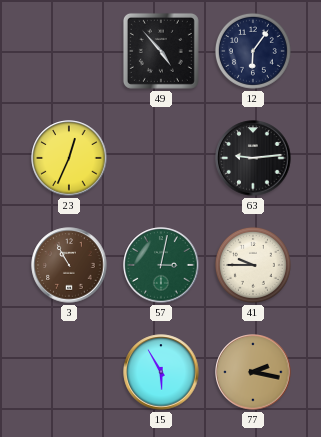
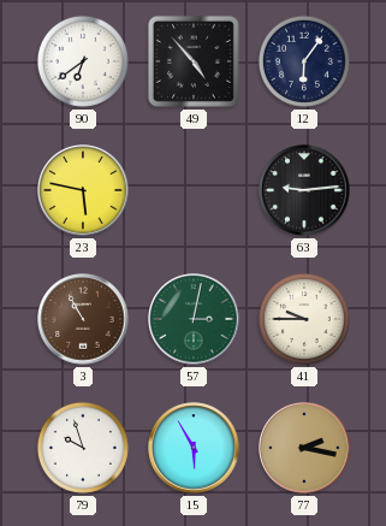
90: none -> 6:39 (83, 61)
23: 12:34 -> 5:47 (83, 190)
79: none -> 9:57 (83, 448)
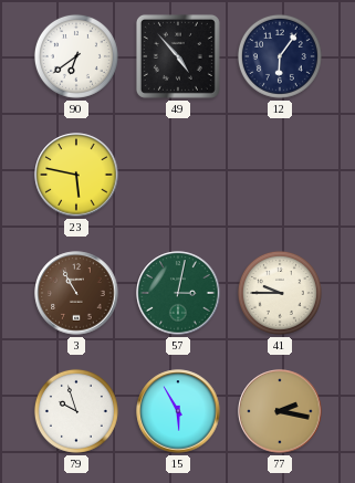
63: 9:14 -> none (304, 190)
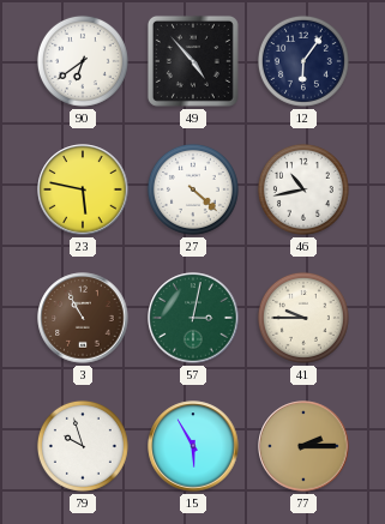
27: none -> 4:22 (193, 189)
46: none -> 10:43 (303, 189)
77: 2:17 -> 2:15 (303, 446)
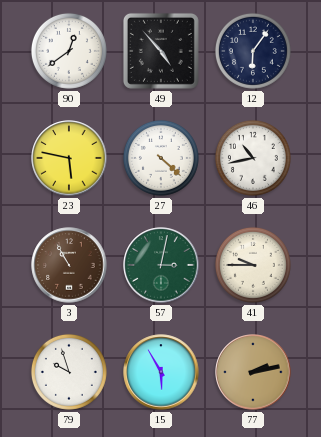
90: 6:39 -> 12:39 (69, 51)
77: 2:15 -> 2:13 (253, 372)
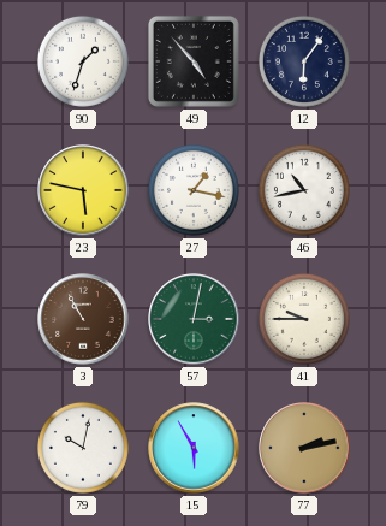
90: 12:39 -> 1:33 (83, 61)
27: 4:22 -> 1:17 (194, 190)
79: 9:57 -> 10:02 (83, 448)
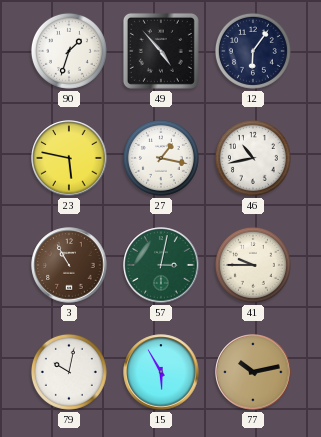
77: 2:13 -> 10:13 (253, 372)
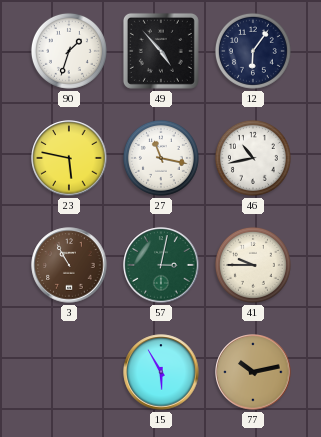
27: 1:17 -> 11:17 (161, 158)
79: 10:02 -> none (69, 372)
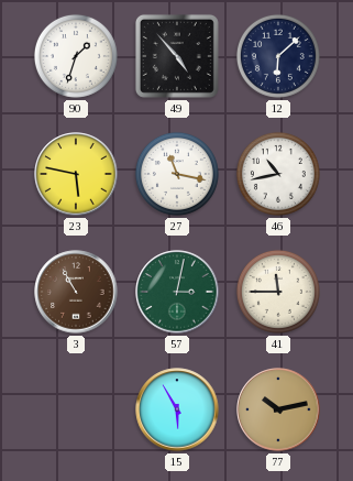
12: 6:06 -> 6:08 (278, 56)
41: 9:45 -> 11:45 (278, 292)
